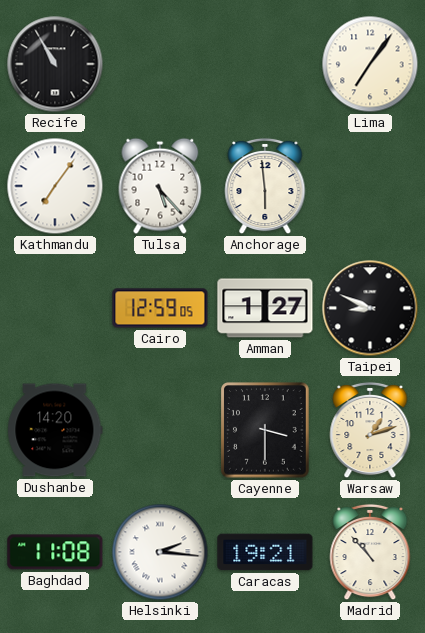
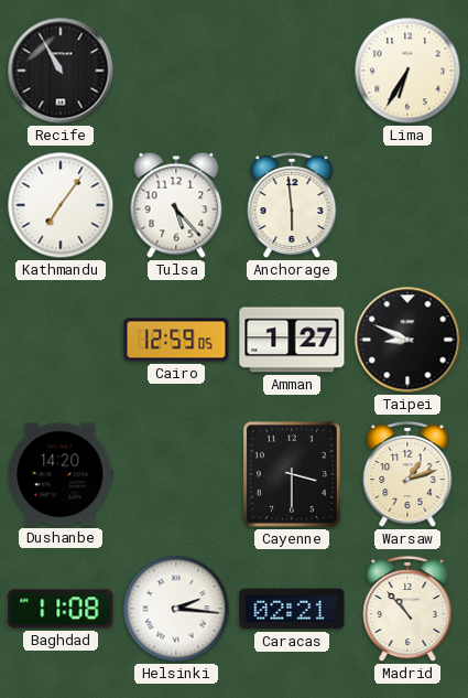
Lima: 7:06 -> 6:35 (407, 71)
Caracas: 19:21 -> 02:21 (292, 609)
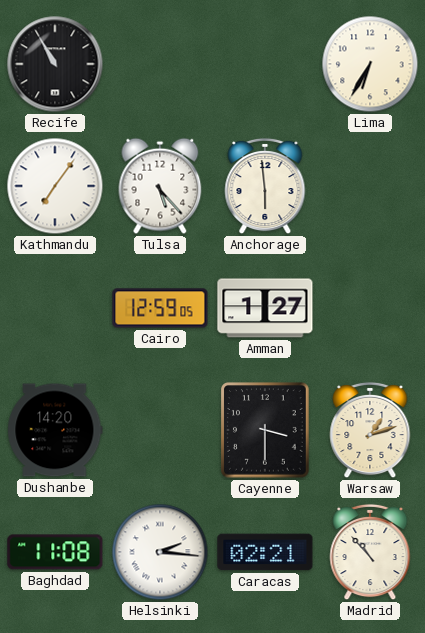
Taipei: 8:49 -> none (407, 340)
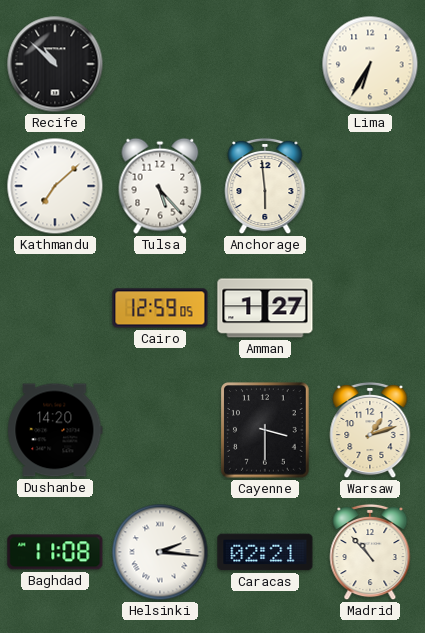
Recife: 10:55 -> 10:52 (55, 64)
Kathmandu: 7:06 -> 7:08 (55, 186)
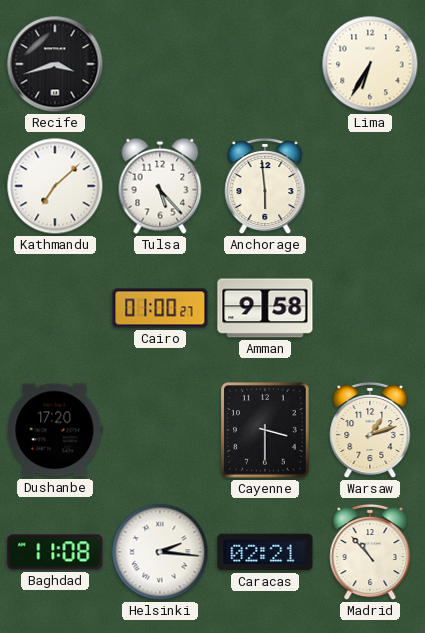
Recife: 10:52 -> 3:42 (55, 64)
Cairo: 12:59 -> 01:00 (160, 308)
Amman: 1:27 -> 9:58 (265, 308)
Dushanbe: 14:20 -> 17:20 (55, 430)
